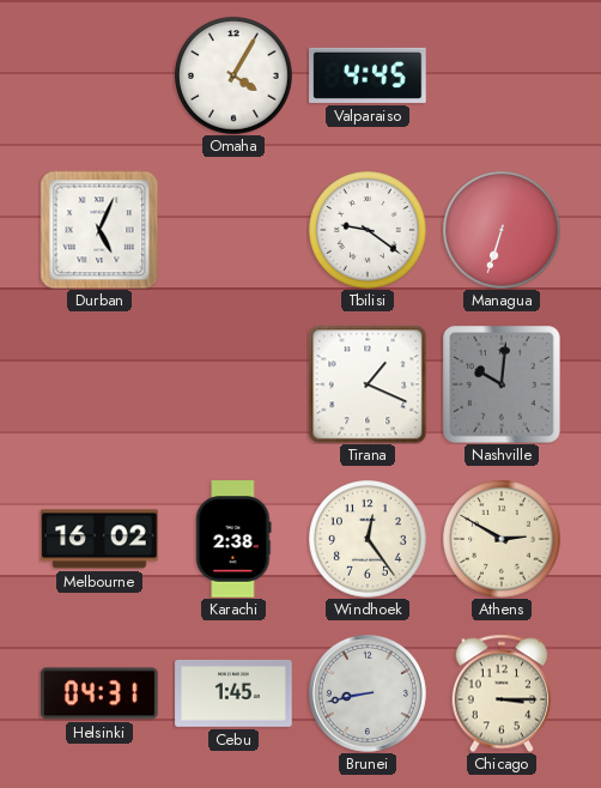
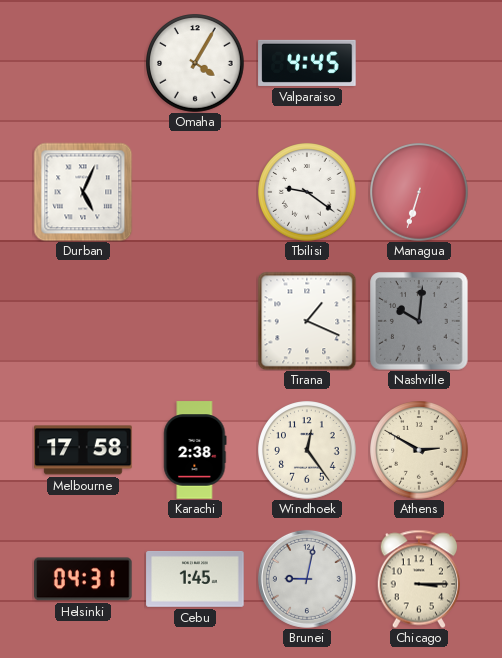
Melbourne: 16:02 -> 17:58 (83, 450)
Brunei: 8:43 -> 9:02 (307, 579)
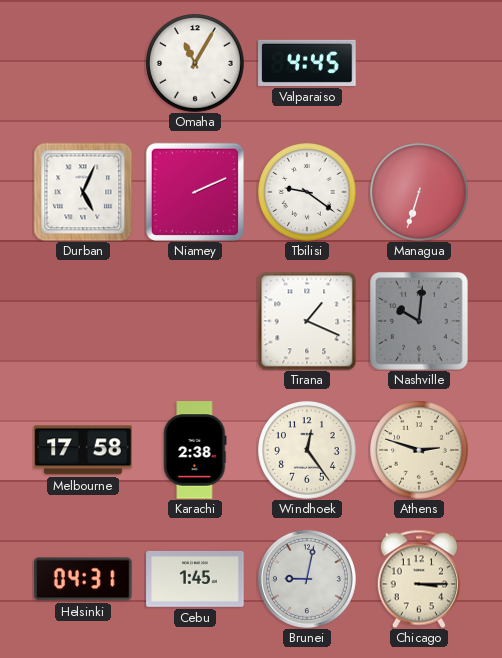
Omaha: 4:05 -> 11:05 (195, 63)
Niamey: none -> 2:11 (195, 192)
Athens: 2:50 -> 2:48 (419, 450)
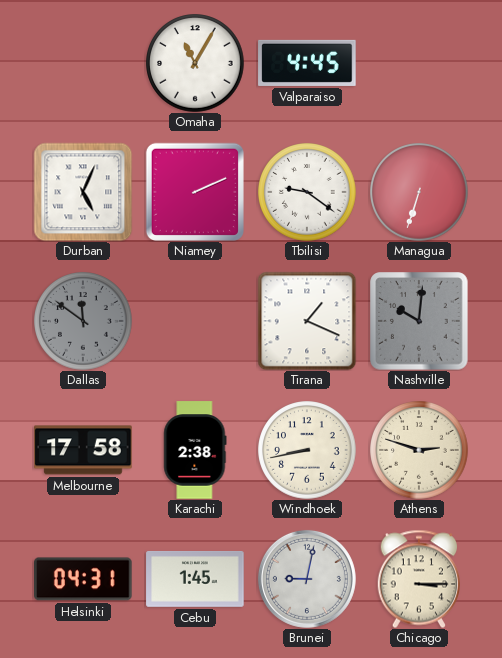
Dallas: none -> 11:51 (83, 321)
Windhoek: 12:24 -> 8:43 (307, 450)
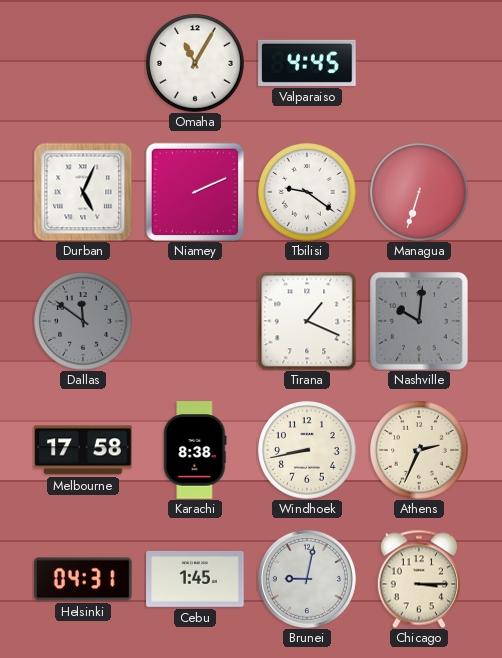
Karachi: 2:38 -> 8:38 (195, 450)
Athens: 2:48 -> 2:34 (419, 450)
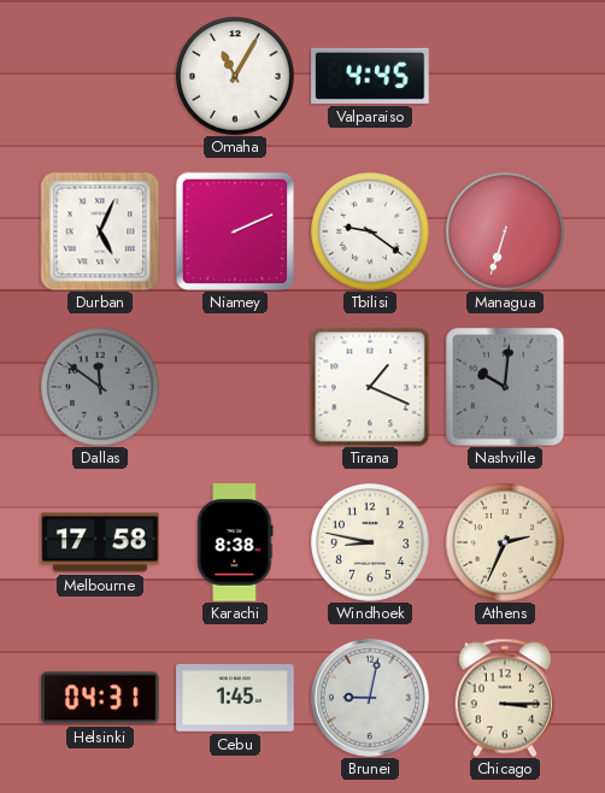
Windhoek: 8:43 -> 8:47 (370, 542)
